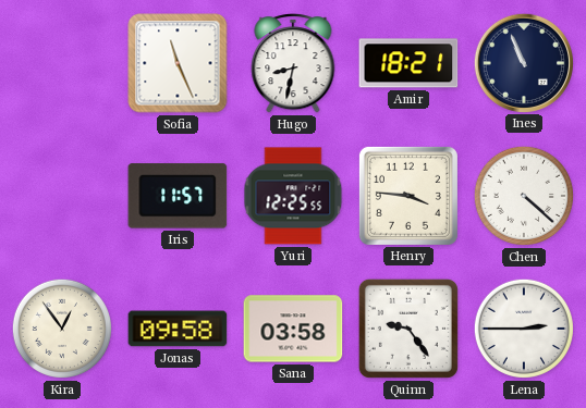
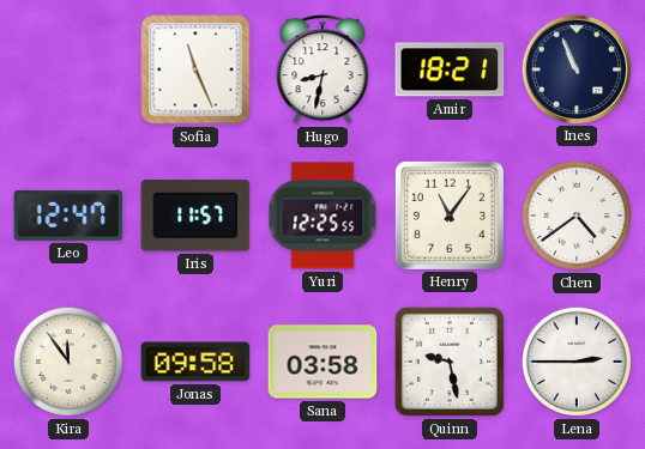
Leo: none -> 12:47 (68, 216)
Henry: 3:46 -> 11:06 (450, 216)
Chen: 4:22 -> 4:39 (577, 216)
Kira: 12:54 -> 11:54 (68, 362)
Quinn: 9:24 -> 9:28 (450, 362)
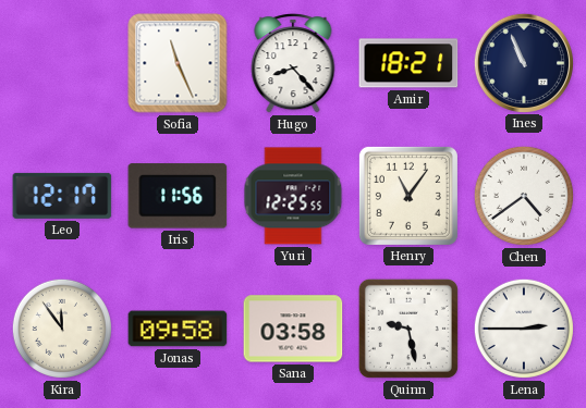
Hugo: 8:32 -> 8:23 (293, 63)
Leo: 12:47 -> 12:17 (62, 196)
Iris: 11:57 -> 11:56 (178, 196)
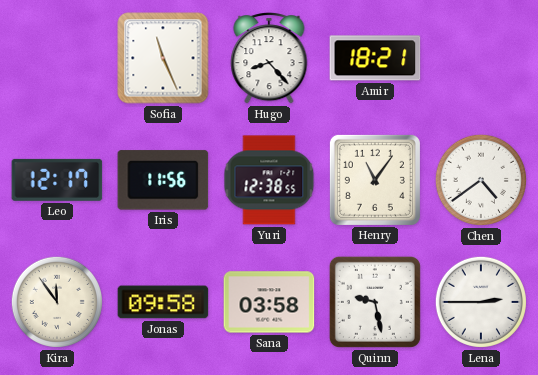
Ines: 10:56 -> none (524, 62)
Yuri: 12:25 -> 12:38 (269, 180)
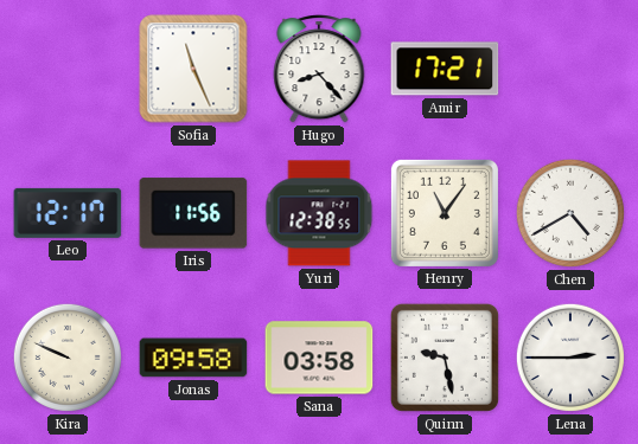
Amir: 18:21 -> 17:21 (445, 69)
Chen: 4:39 -> 4:40 (570, 213)
Kira: 11:54 -> 9:49 (68, 358)
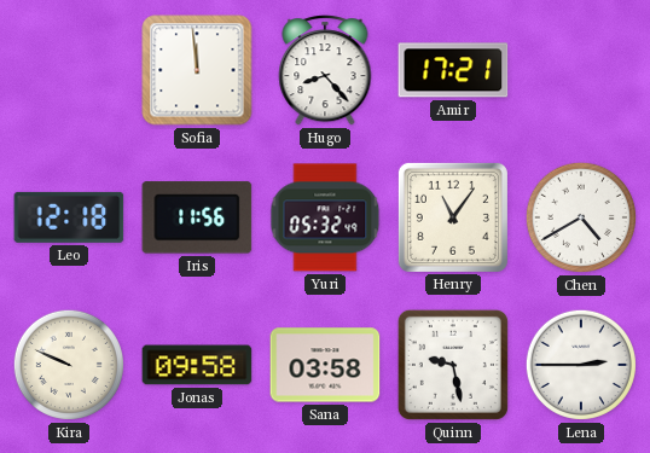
Sofia: 11:26 -> 11:59 (197, 70)
Leo: 12:17 -> 12:18 (69, 217)
Yuri: 12:38 -> 05:32 (325, 217)
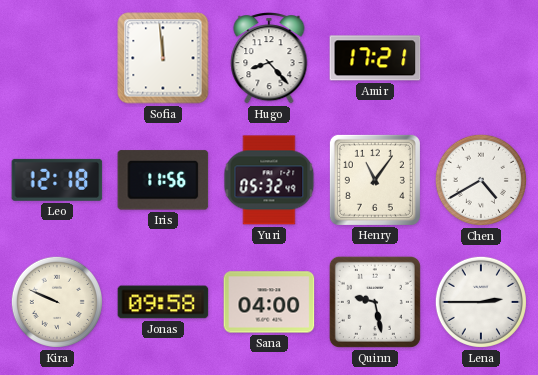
Sana: 03:58 -> 04:00 (269, 302)
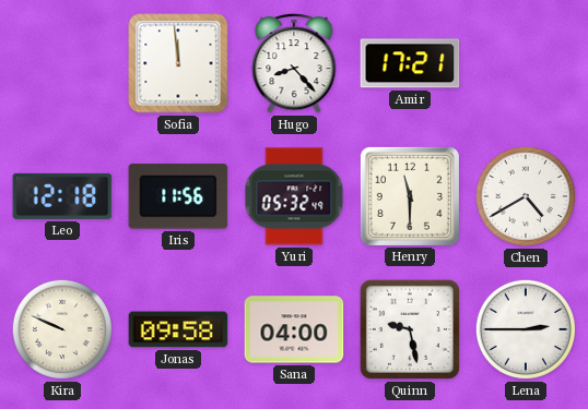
Henry: 11:06 -> 11:30 (410, 196)
